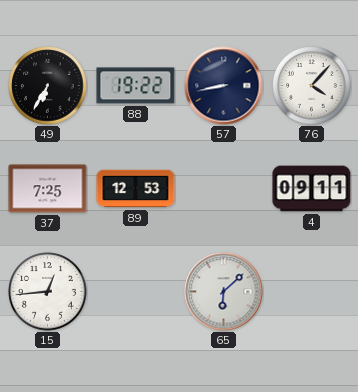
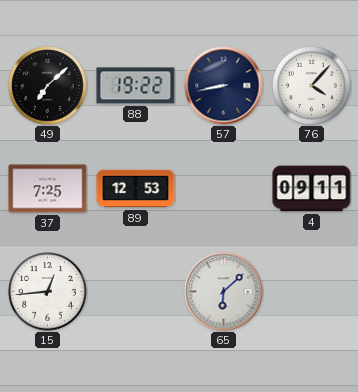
49: 6:35 -> 7:08 (48, 86)
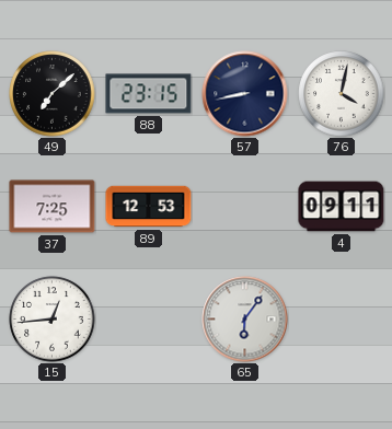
88: 19:22 -> 23:15 (149, 94)
76: 4:07 -> 4:02 (342, 94)
65: 6:08 -> 6:06 (245, 320)
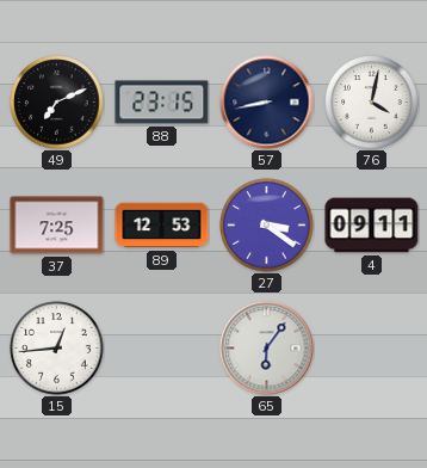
49: 7:08 -> 7:11 (57, 103)
27: none -> 3:21 (267, 226)
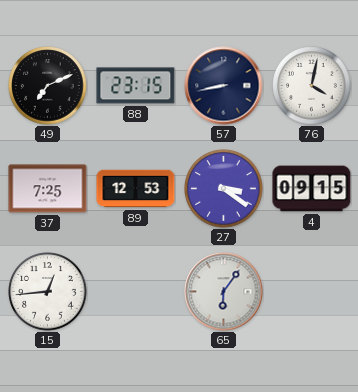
4: 09:11 -> 09:15 (312, 189)
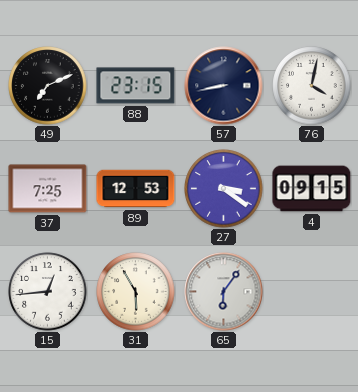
31: none -> 5:55 (136, 292)
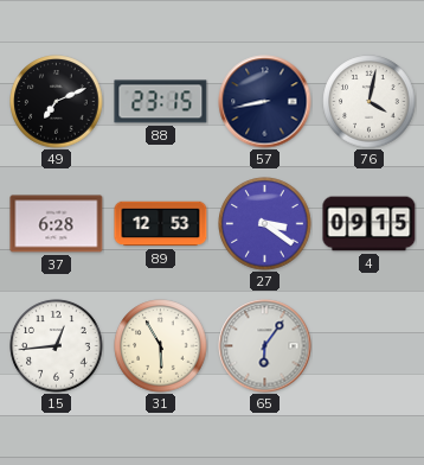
37: 7:25 -> 6:28 (57, 224)
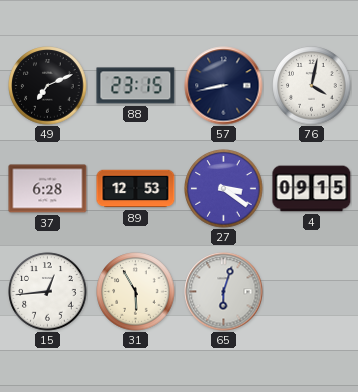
65: 6:06 -> 6:03 (224, 292)
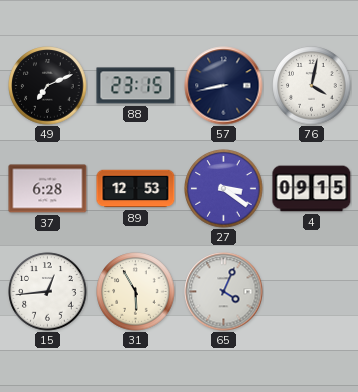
65: 6:03 -> 4:04 (224, 292)
